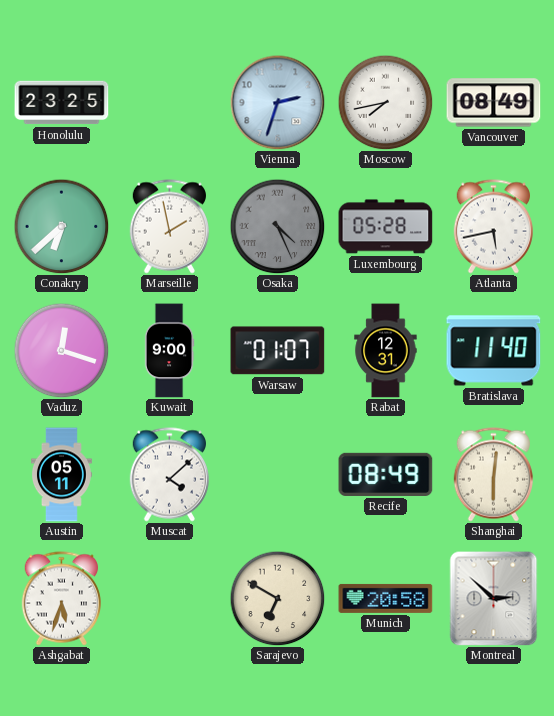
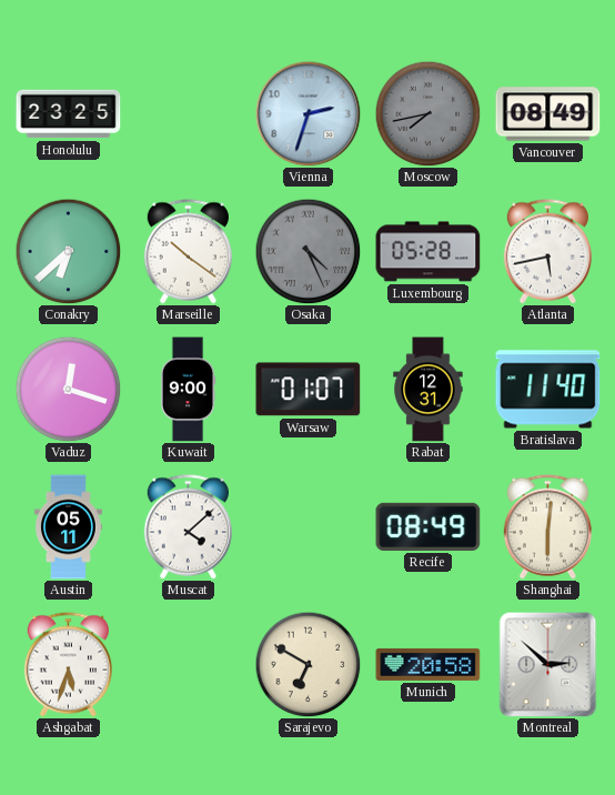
Moscow dial: white -> grey (427, 113)
Marseille: 1:58 -> 10:21 (188, 252)
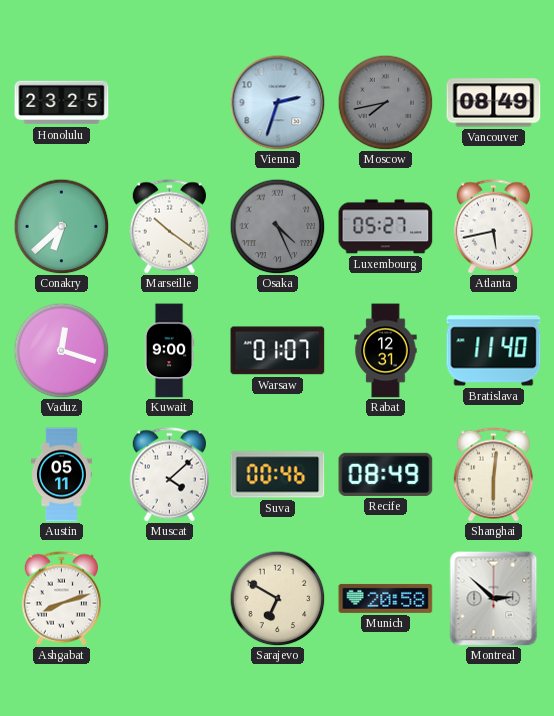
Luxembourg: 05:28 -> 05:27 (386, 227)
Suva: none -> 00:46 (278, 475)
Ashgabat: 5:33 -> 8:12 (61, 599)
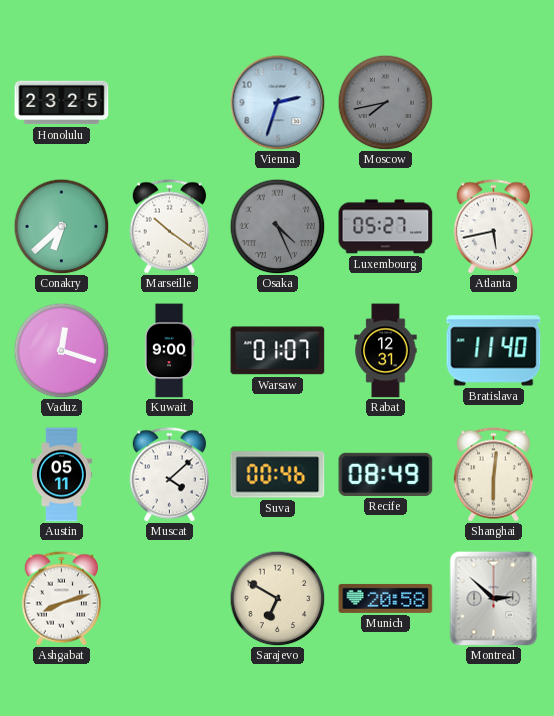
Vancouver: 08:49 -> none (494, 103)
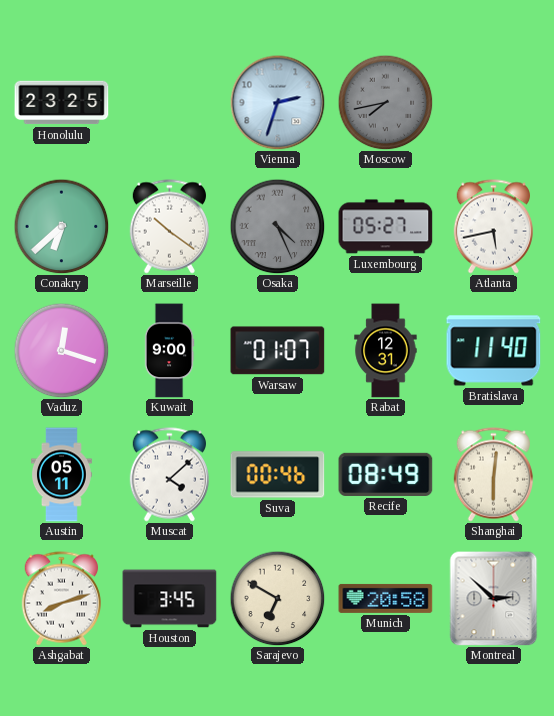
Houston: none -> 3:45 (170, 599)
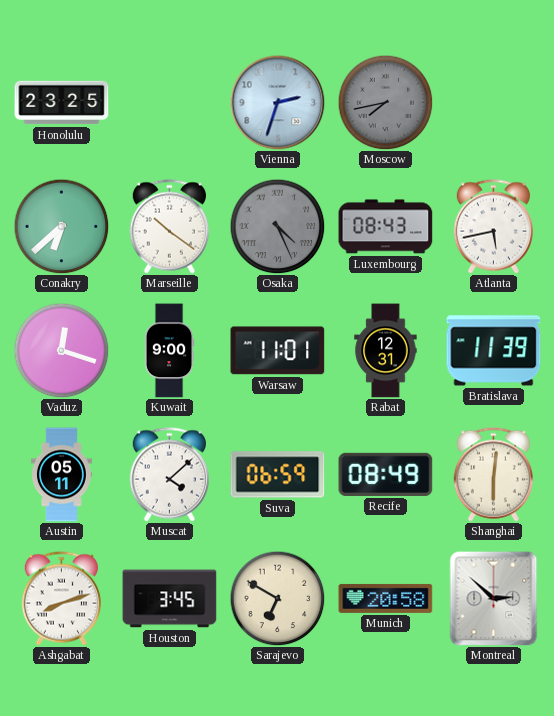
Luxembourg: 05:27 -> 08:43 (386, 227)
Warsaw: 01:07 -> 11:01 (278, 351)
Bratislava: 11:40 -> 11:39 (494, 351)
Suva: 00:46 -> 06:59 (278, 475)
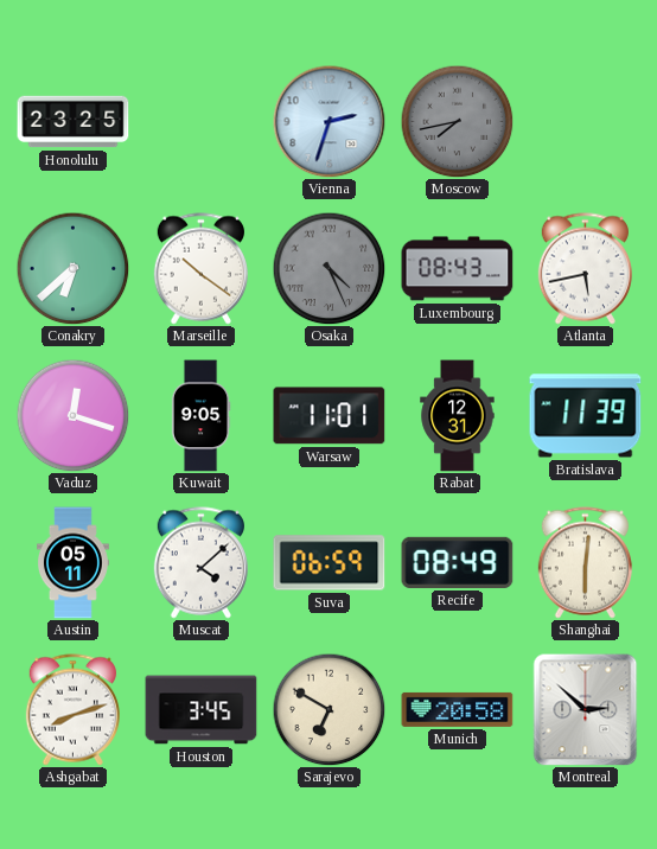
Kuwait: 9:00 -> 9:05 (200, 416)
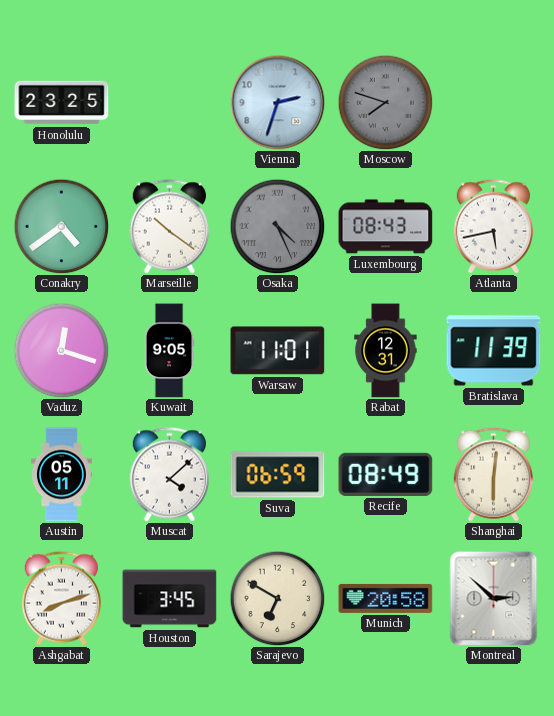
Moscow: 7:43 -> 7:48 (385, 102)
Conakry: 6:38 -> 4:39 (61, 226)
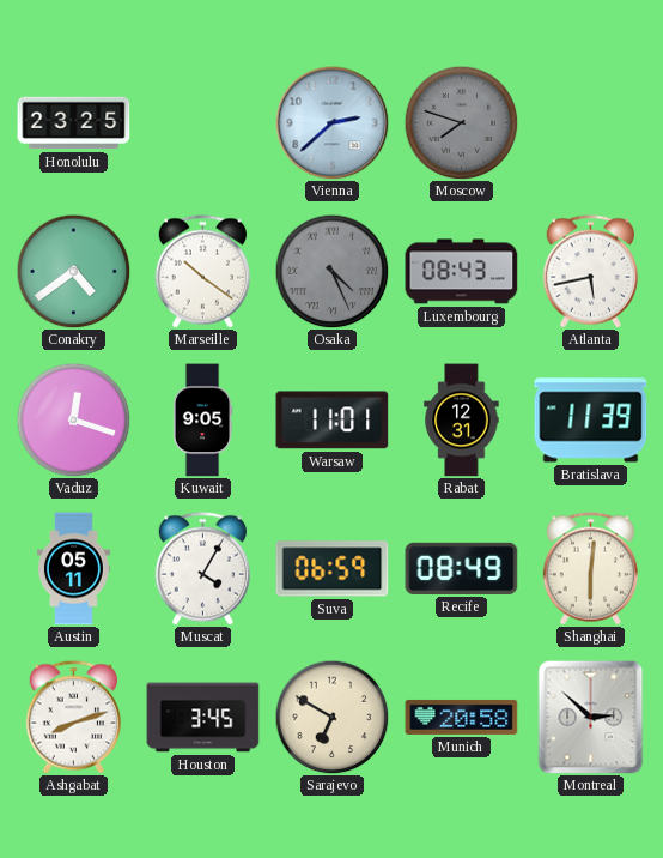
Vienna: 2:33 -> 2:38 (331, 122)
Muscat: 4:08 -> 4:05 (202, 569)
